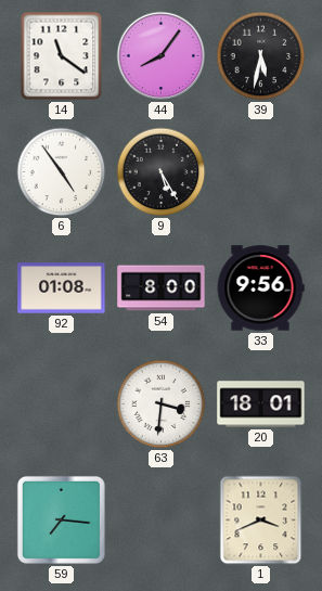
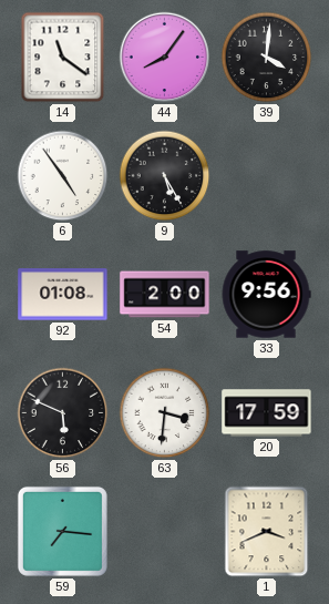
39: 5:32 -> 4:01 (267, 58)
54: 8:00 -> 2:00 (165, 295)
56: none -> 5:49 (63, 413)
20: 18:01 -> 17:59 (267, 413)
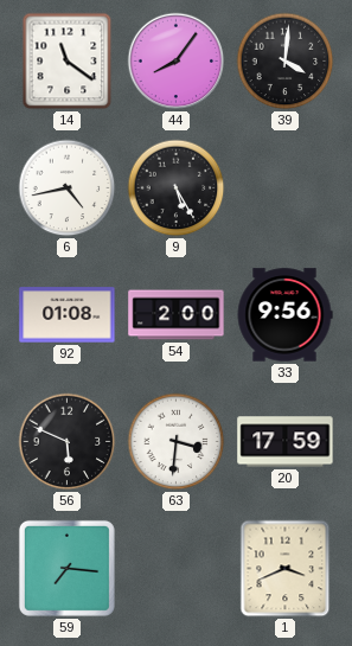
6: 4:54 -> 4:43 (68, 188)
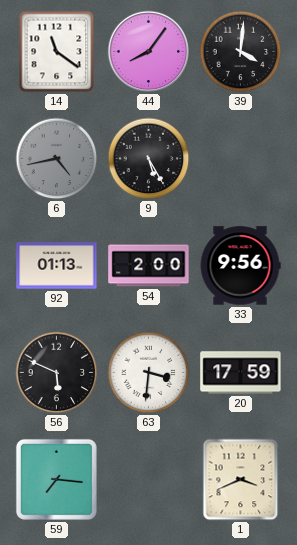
6 dial: white -> grey (57, 159)
92: 01:08 -> 01:13 (57, 266)
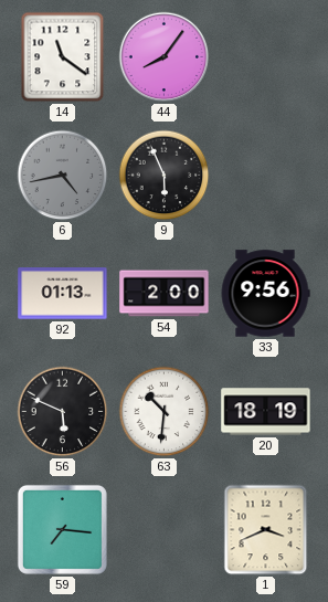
39: 4:01 -> none (241, 52)
9: 5:25 -> 5:56 (165, 176)
63: 3:31 -> 10:31 (165, 412)
20: 17:59 -> 18:19 (266, 412)
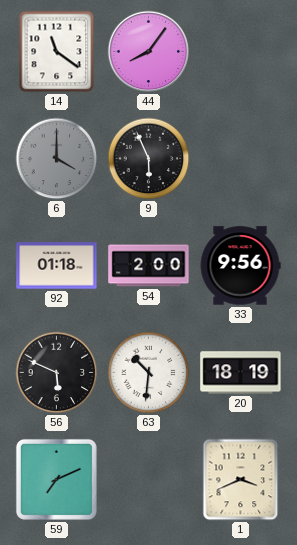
6: 4:43 -> 4:00 (57, 159)
92: 01:13 -> 01:18 (57, 266)
59: 7:16 -> 7:11 (56, 479)
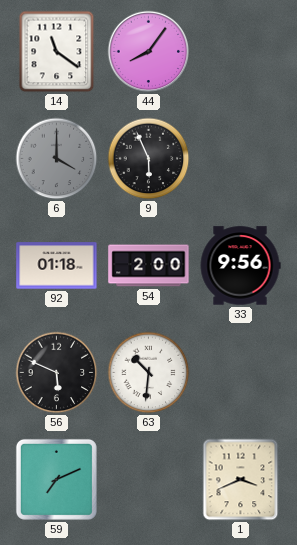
20: 18:19 -> none (241, 373)
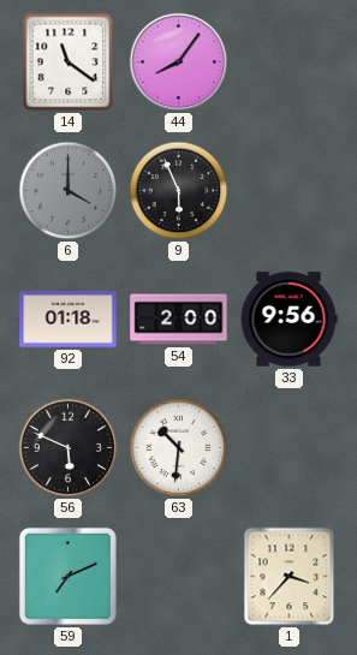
1: 3:41 -> 3:37 (290, 577)
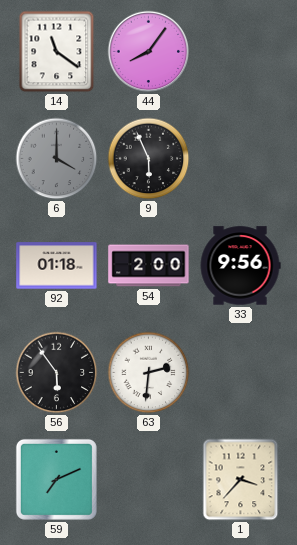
56: 5:49 -> 5:54 (57, 373)
63: 10:31 -> 2:31 (149, 373)
